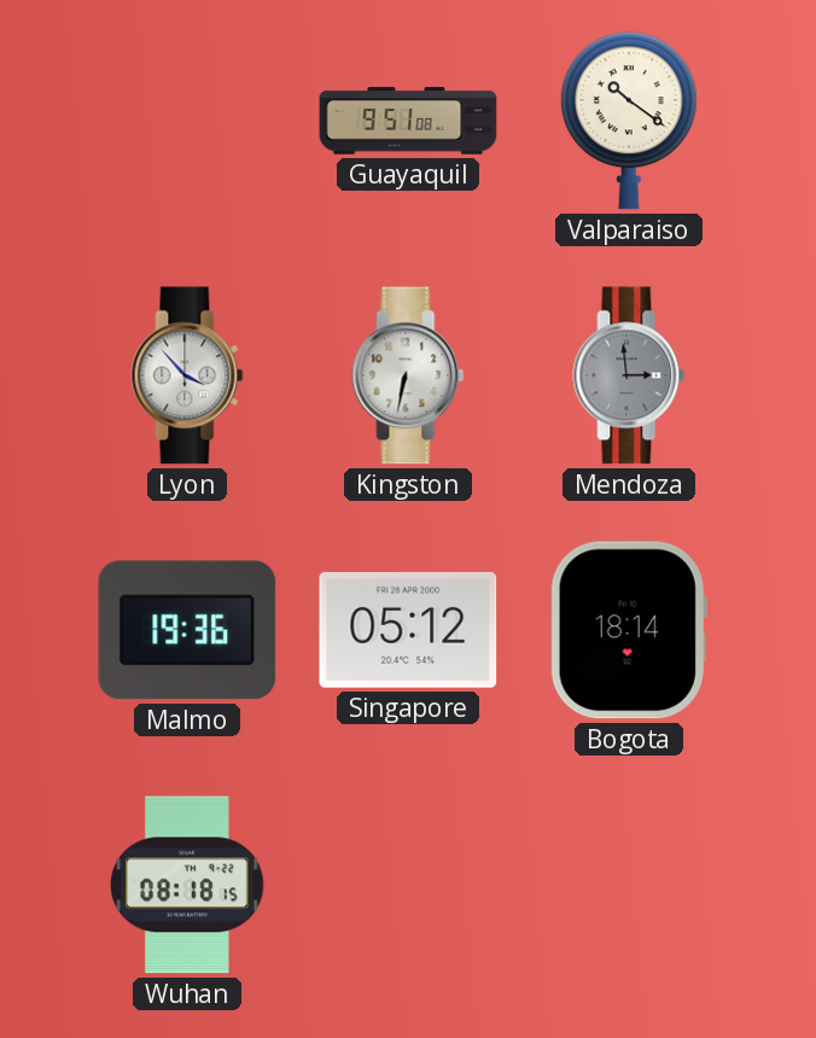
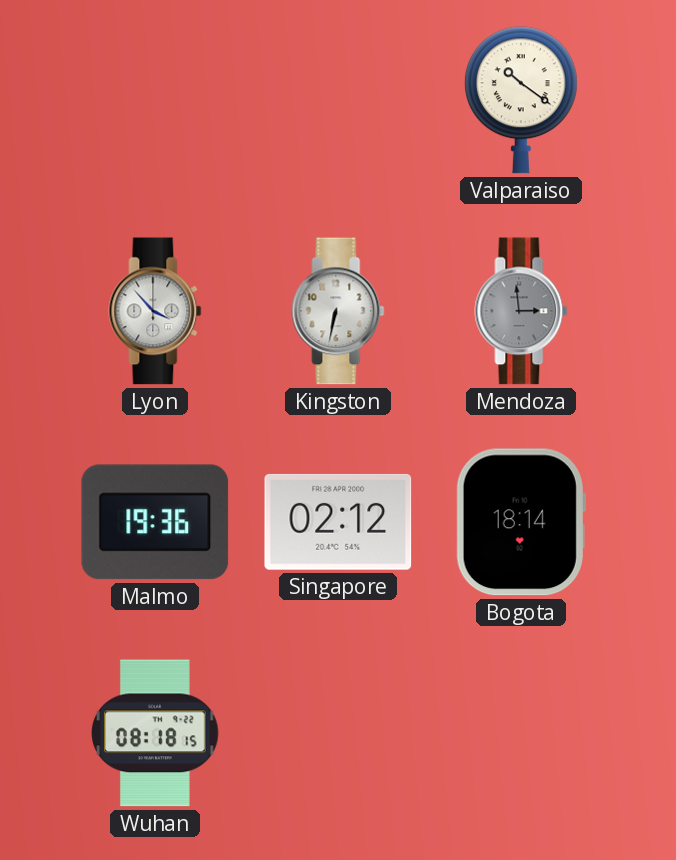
Guayaquil: 9:51 -> none (408, 121)
Singapore: 05:12 -> 02:12 (338, 522)
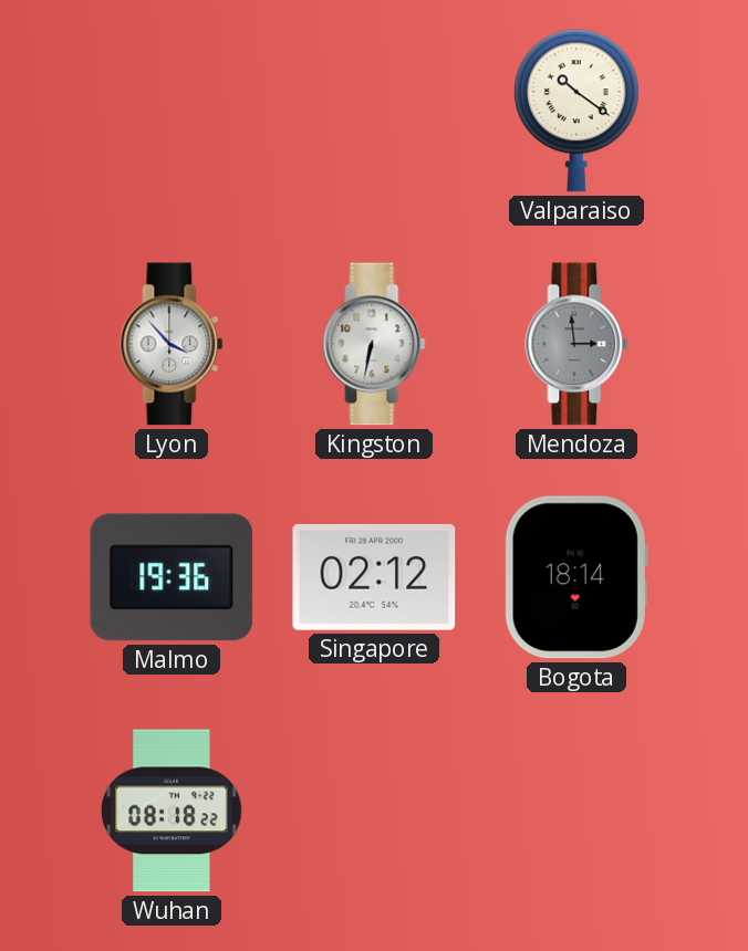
Wuhan: 08:18:15 -> 08:18:22 (172, 811)
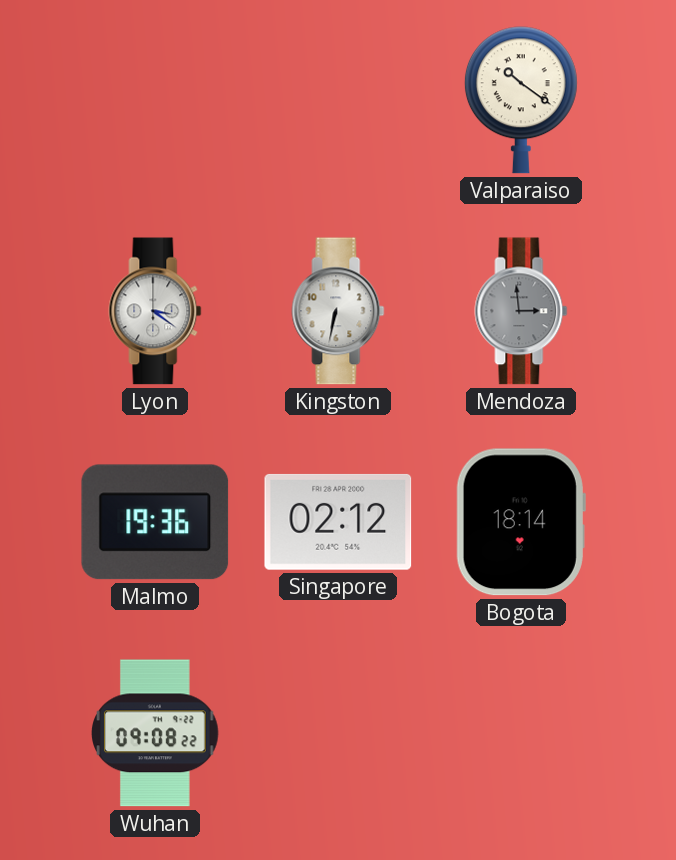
Lyon: 3:53 -> 3:21 (155, 311)
Wuhan: 08:18 -> 09:08 (155, 733)
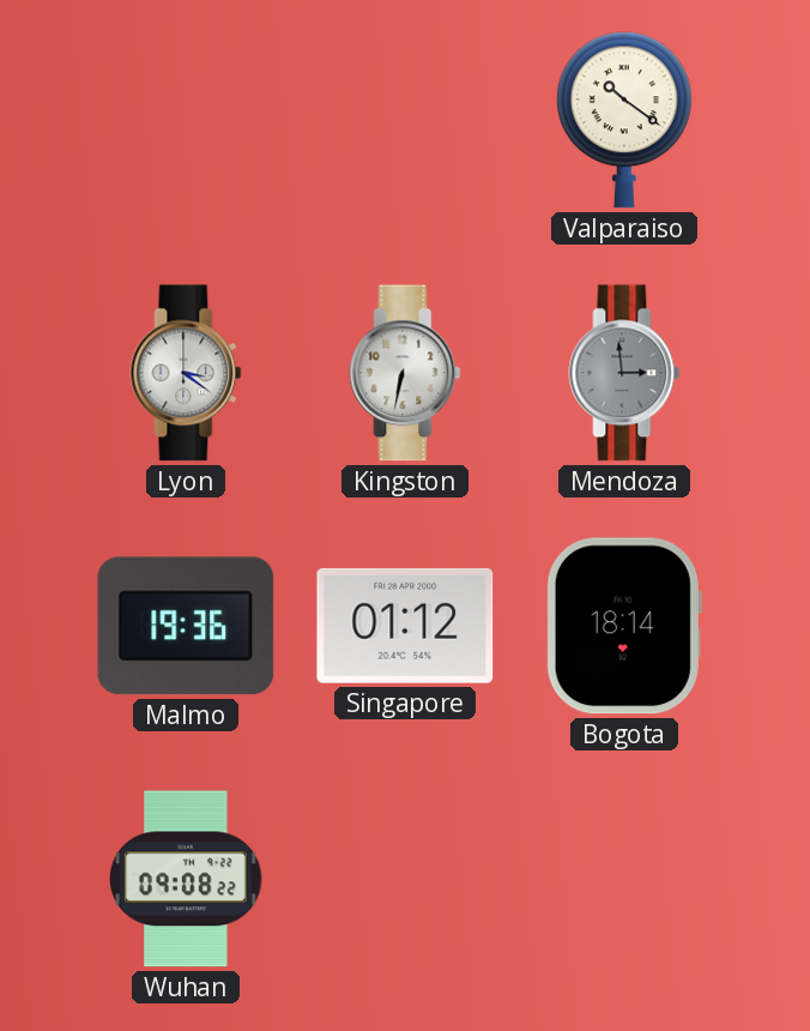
Singapore: 02:12 -> 01:12 (405, 626)
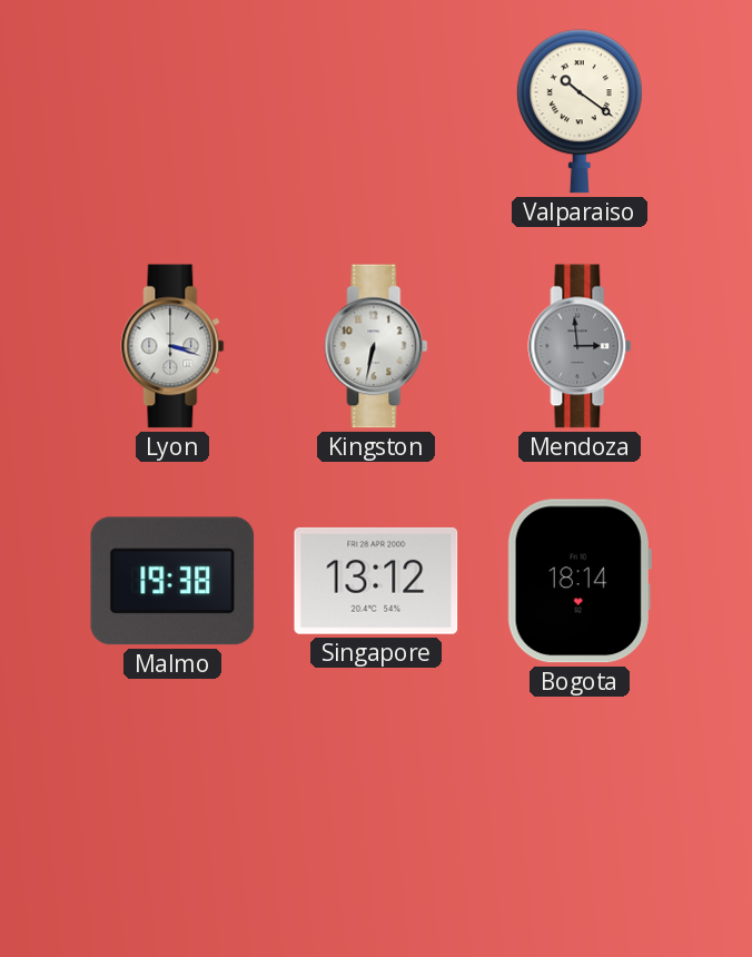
Lyon: 3:21 -> 3:18 (172, 346)
Malmo: 19:36 -> 19:38 (172, 581)
Singapore: 01:12 -> 13:12 (376, 581)
Wuhan: 09:08 -> none (186, 879)
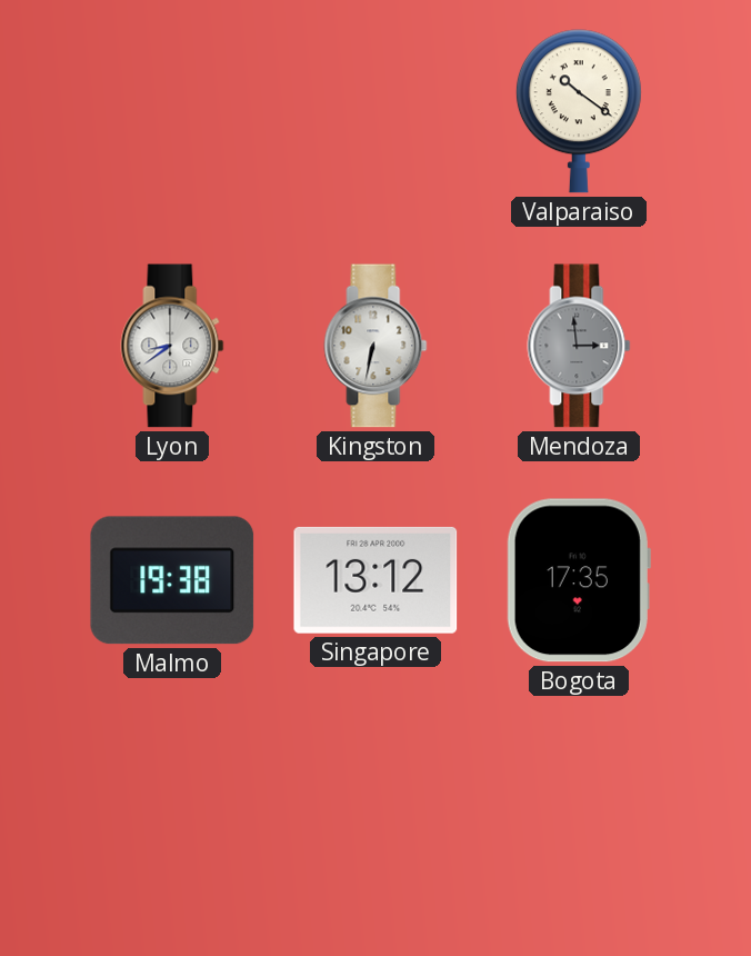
Lyon: 3:18 -> 8:39 (172, 346)
Bogota: 18:14 -> 17:35 (579, 580)
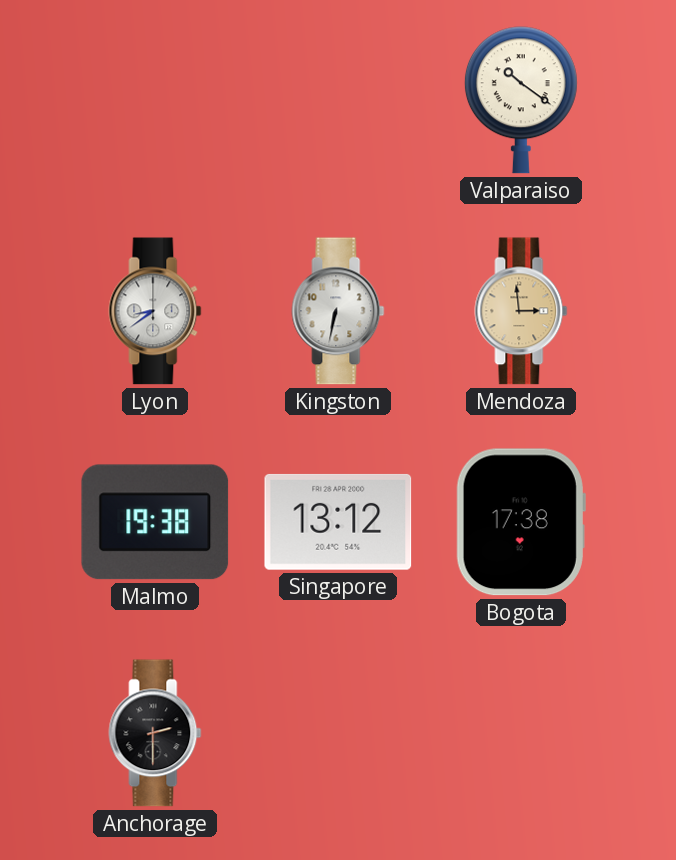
Mendoza dial: grey -> champagne (521, 311)
Bogota: 17:35 -> 17:38 (521, 522)
Anchorage: none -> 2:30 (155, 733)
